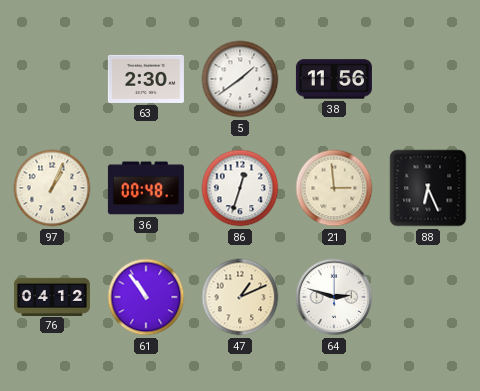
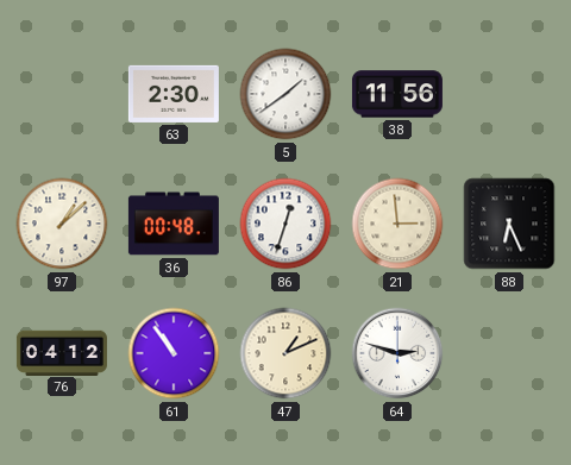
97: 1:04 -> 1:08 (62, 224)
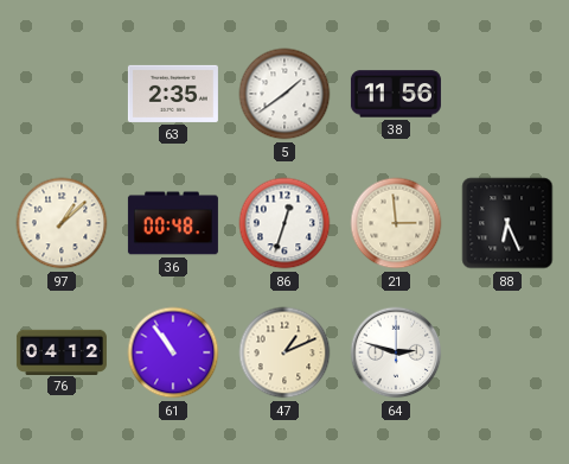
63: 2:30 -> 2:35 (173, 94)
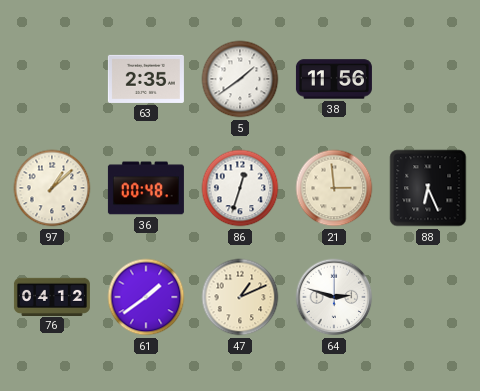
61: 10:54 -> 1:39 (146, 297)
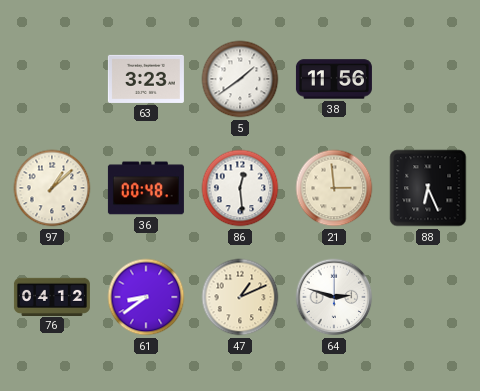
63: 2:35 -> 3:23 (146, 79)
86: 12:33 -> 12:29 (240, 188)
61: 1:39 -> 8:39 (146, 297)
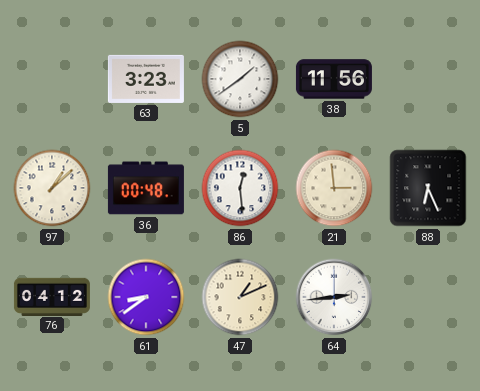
64: 2:48 -> 2:44 (334, 297)
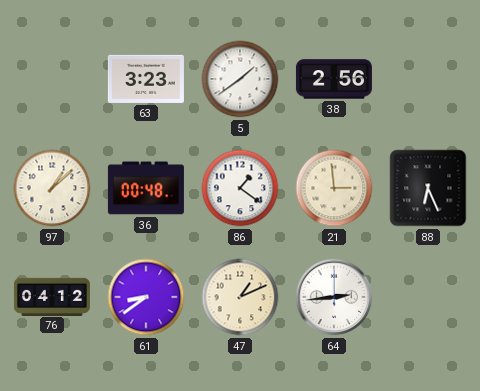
38: 11:56 -> 2:56 (334, 79)
86: 12:29 -> 1:21 (240, 188)
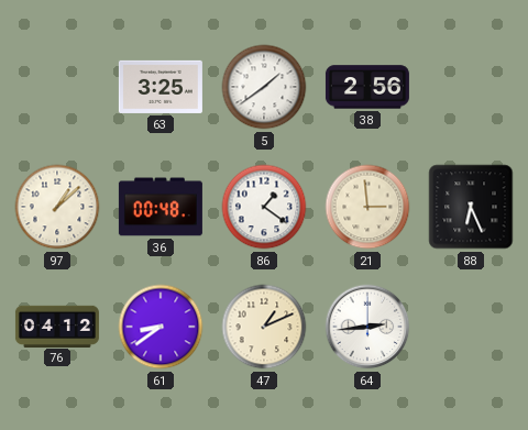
63: 3:23 -> 3:25 (161, 87)
